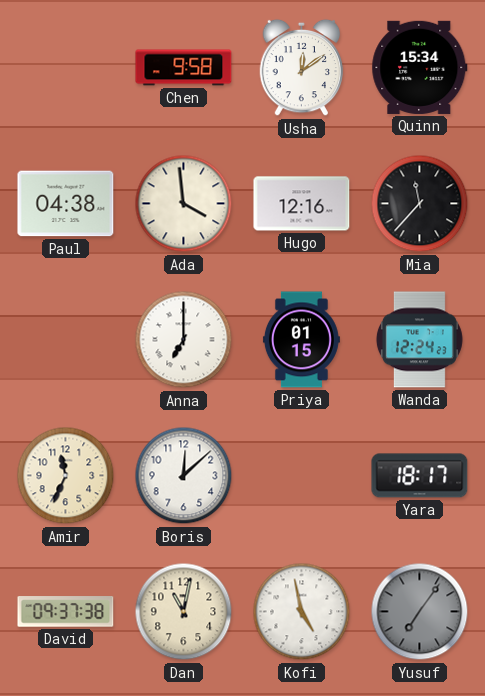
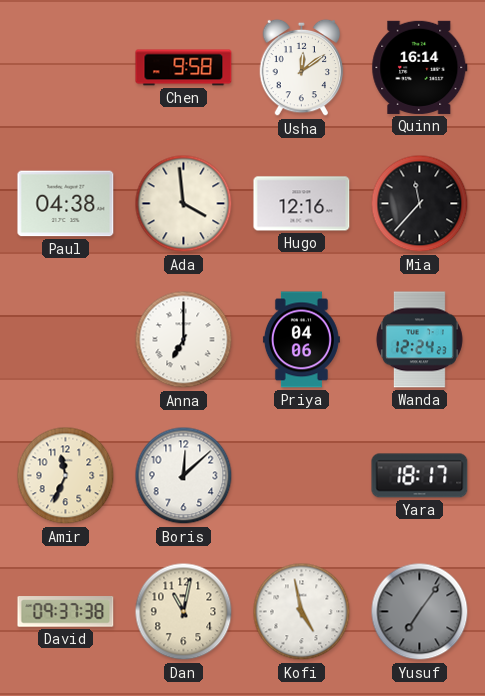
Quinn: 15:34 -> 16:14 (420, 67)
Priya: 01:15 -> 04:06 (301, 340)
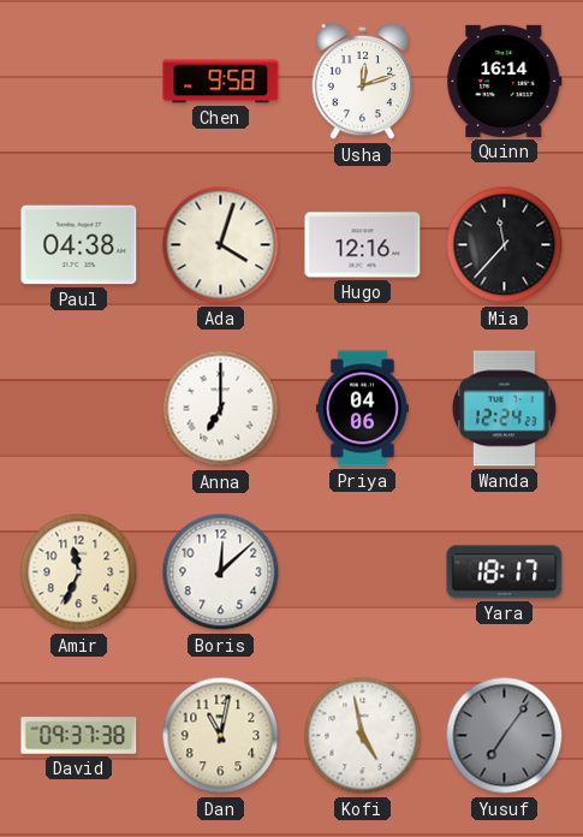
Usha: 12:09 -> 12:12 (363, 82)
Ada: 3:59 -> 4:03 (221, 245)
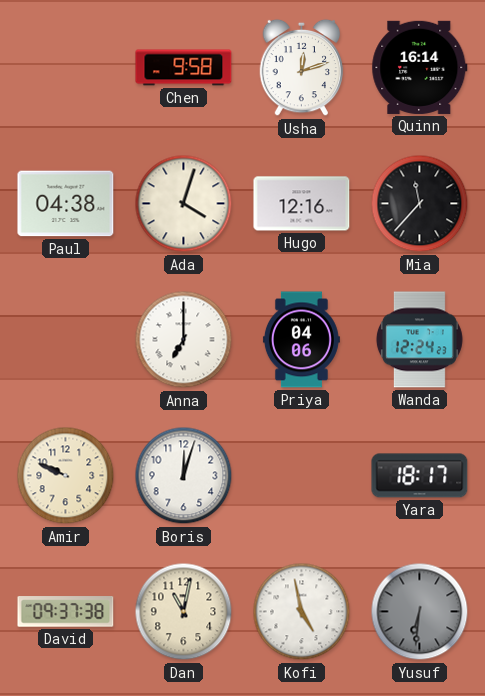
Amir: 11:34 -> 9:49 (66, 476)
Boris: 12:08 -> 12:03 (184, 476)
Yusuf: 7:06 -> 6:31 (420, 612)
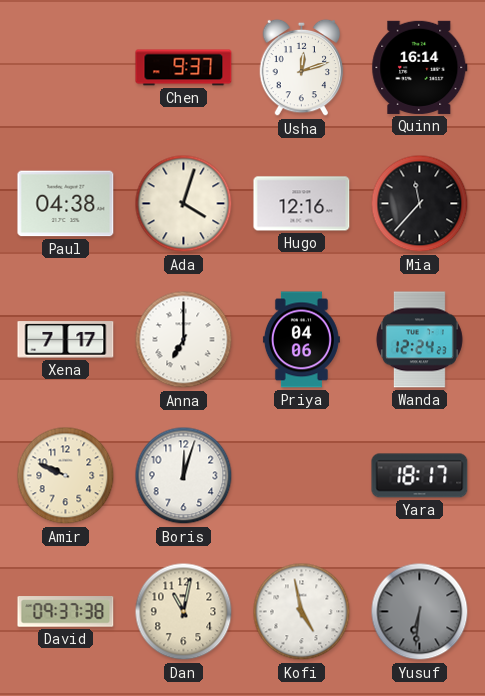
Chen: 9:58 -> 9:37 (184, 68)
Xena: none -> 7:17 (66, 340)
